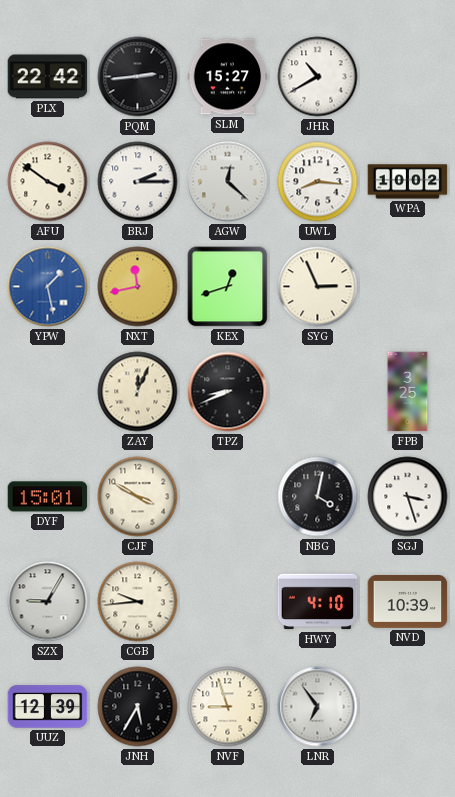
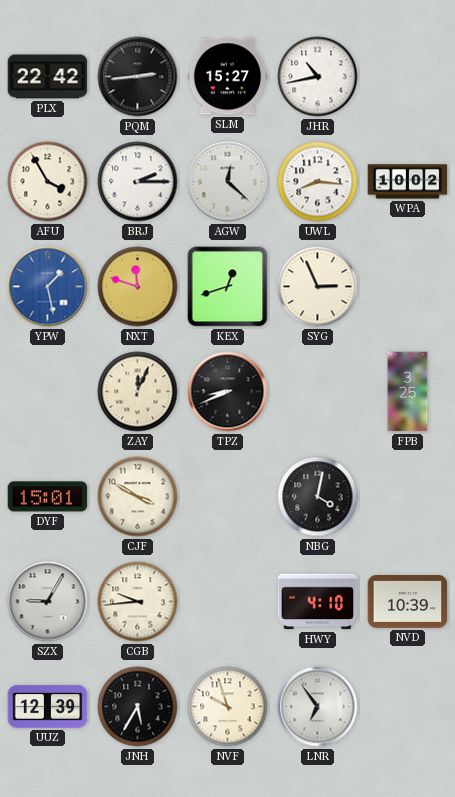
JHR: 10:40 -> 10:43 (318, 77)
AFU: 3:51 -> 3:55 (48, 182)
NXT: 11:43 -> 11:48 (138, 287)
SGJ: 3:27 -> none (408, 497)
NVF: 8:57 -> 9:57 (228, 707)
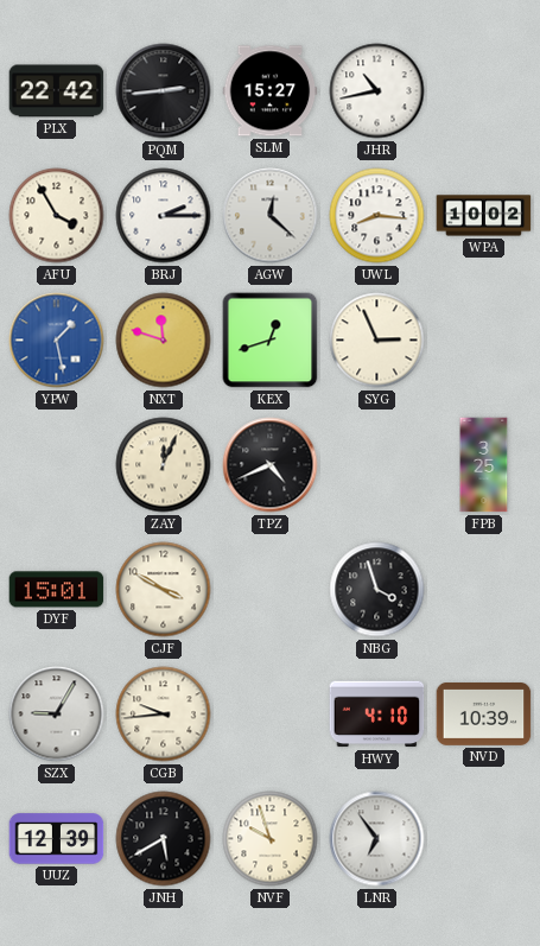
TPZ: 8:41 -> 4:41 (271, 465)
NBG: 4:02 -> 3:57 (377, 590)
JNH: 5:35 -> 5:40 (164, 839)
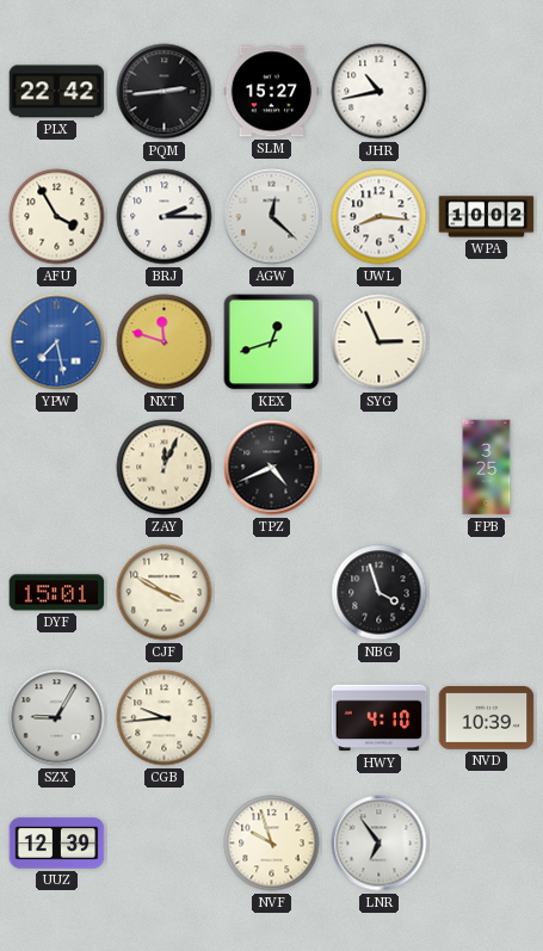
YPW: 1:28 -> 7:28 (57, 342)
JNH: 5:40 -> none (164, 839)
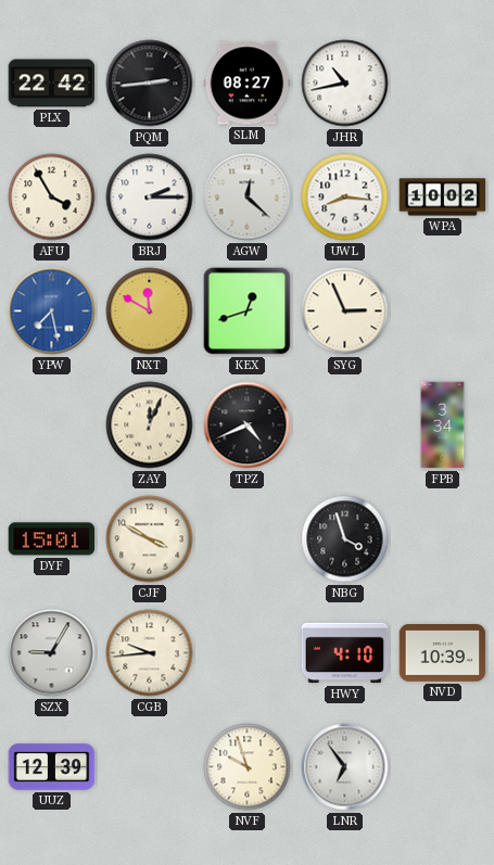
SLM: 15:27 -> 08:27 (248, 84)
NXT: 11:48 -> 11:50 (150, 311)
FPB: 3:25 -> 3:34 (443, 425)
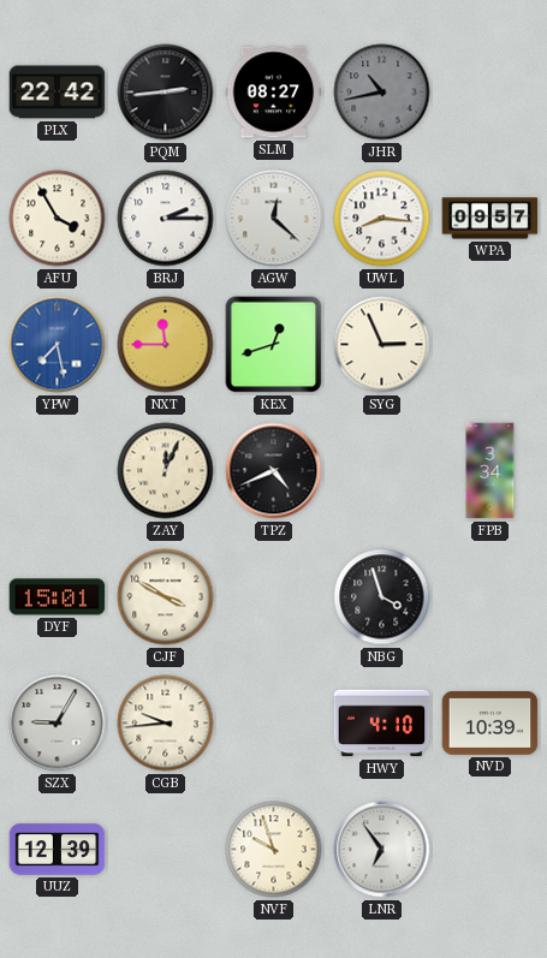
JHR dial: white -> grey (382, 93)
WPA: 10:02 -> 09:57 (490, 219)
NXT: 11:50 -> 11:45 (166, 345)
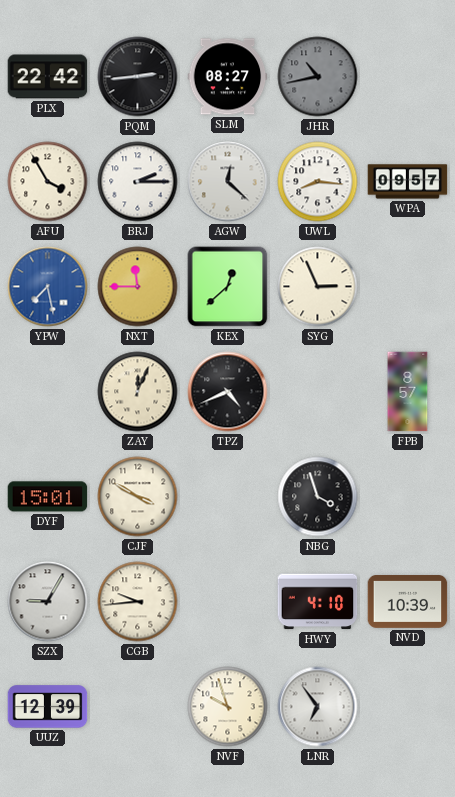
KEX: 12:42 -> 12:38 (228, 287)
FPB: 3:34 -> 8:57 (408, 392)
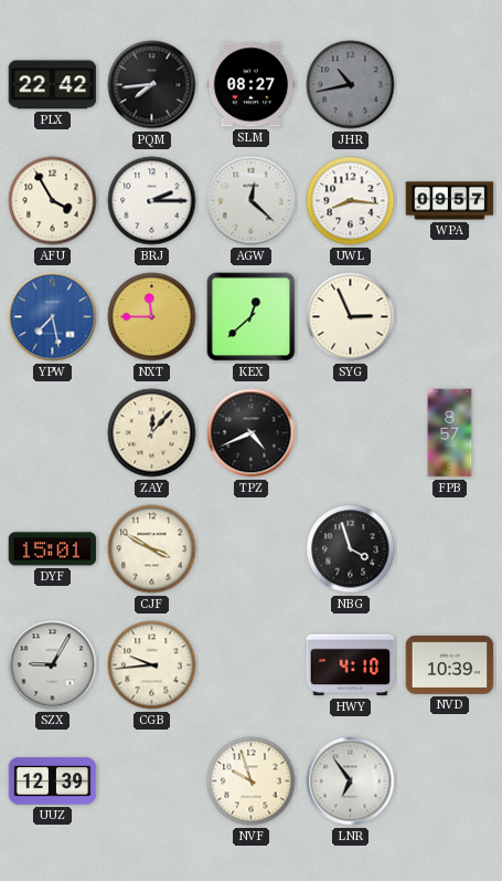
PQM: 2:44 -> 7:44 (152, 85)
ZAY: 12:04 -> 12:07 (152, 433)
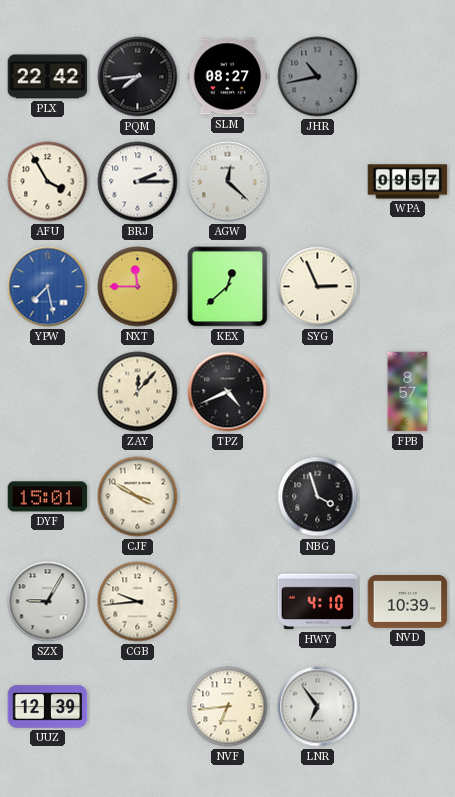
UWL: 8:16 -> none (351, 201)
NVF: 9:57 -> 6:44 (228, 707)
